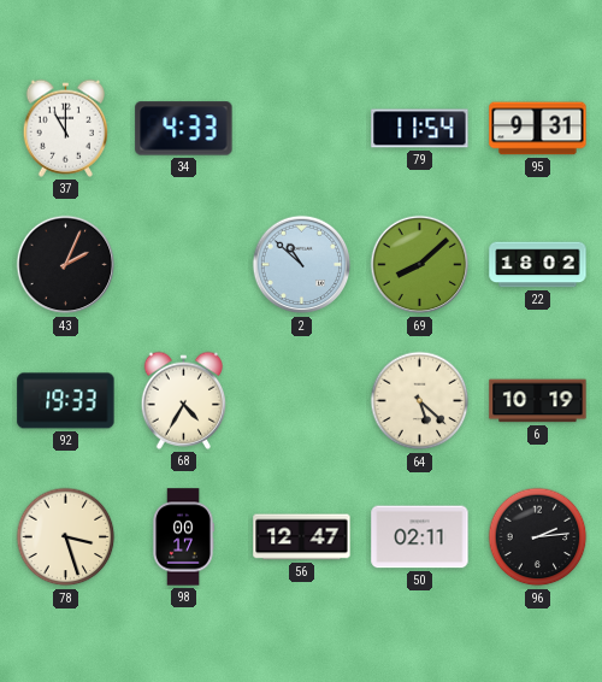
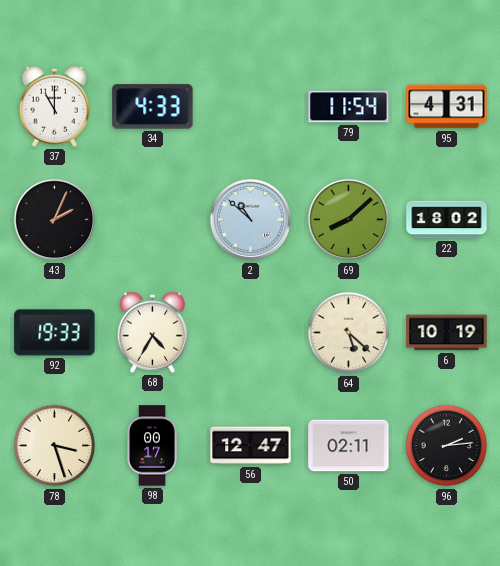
95: 9:31 -> 4:31 (447, 107)
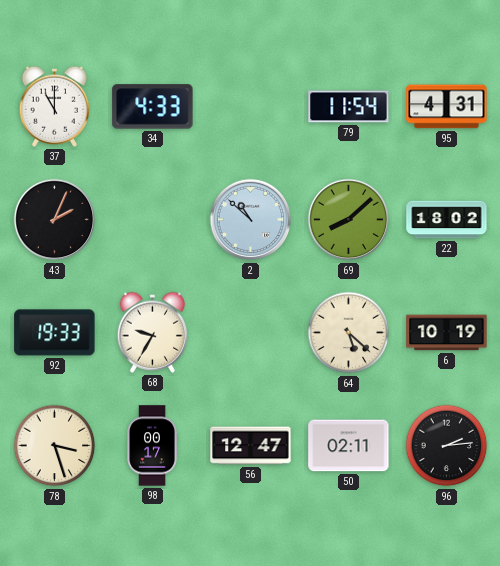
68: 4:35 -> 9:35 (153, 332)
